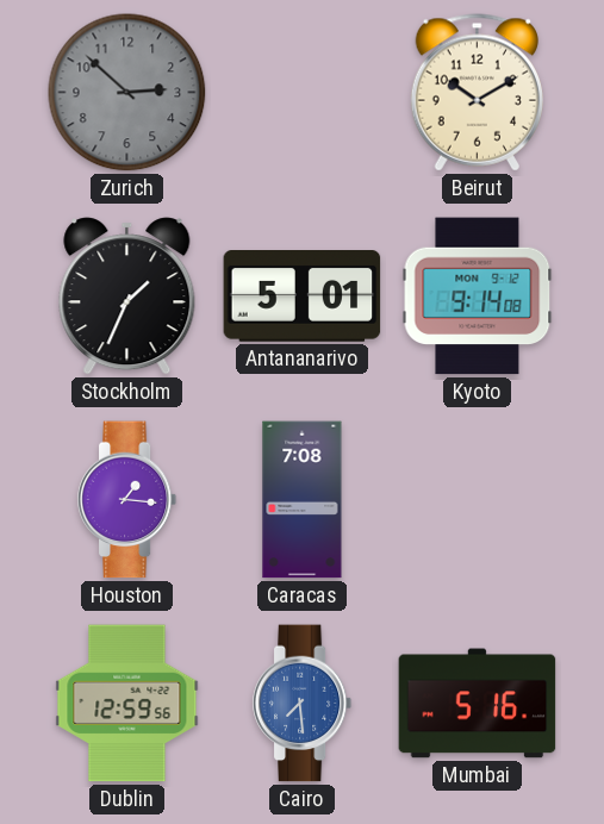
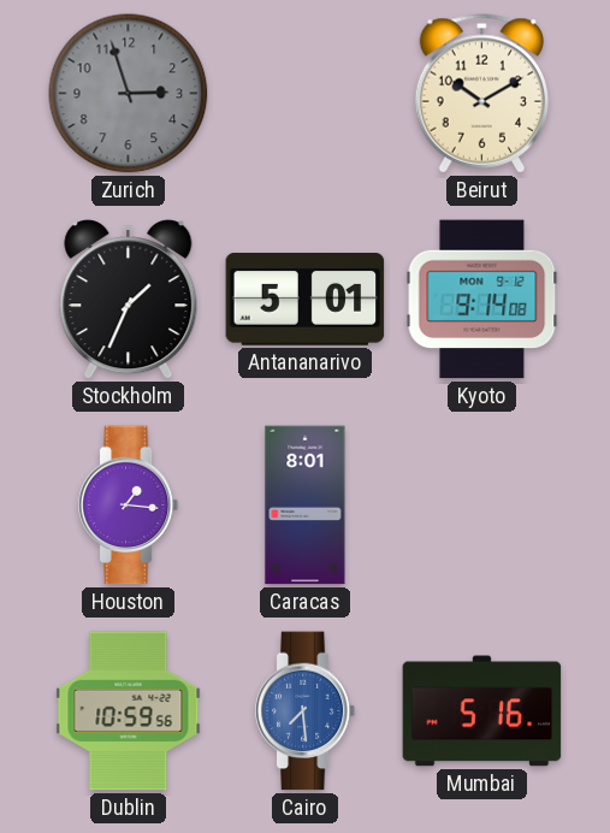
Zurich: 2:52 -> 2:57 (129, 94)
Caracas: 7:08 -> 8:01 (306, 506)
Dublin: 12:59 -> 10:59 (129, 711)
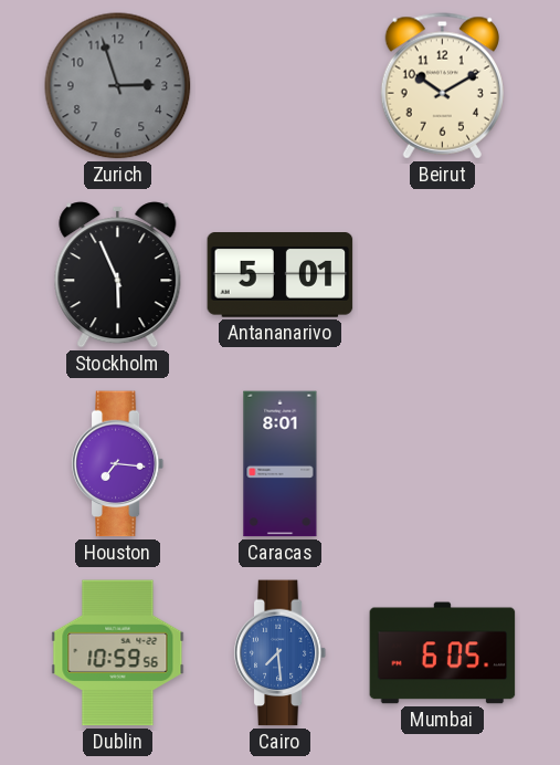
Stockholm: 1:34 -> 5:56 (118, 275)
Kyoto: 9:14 -> none (482, 300)
Houston: 1:16 -> 7:16 (118, 464)
Mumbai: 5:16 -> 6:05 (443, 653)
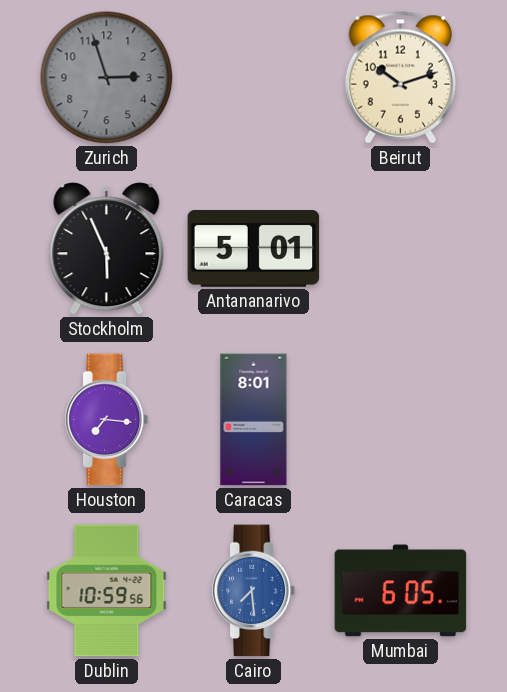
Beirut: 10:10 -> 10:12 (400, 78)
